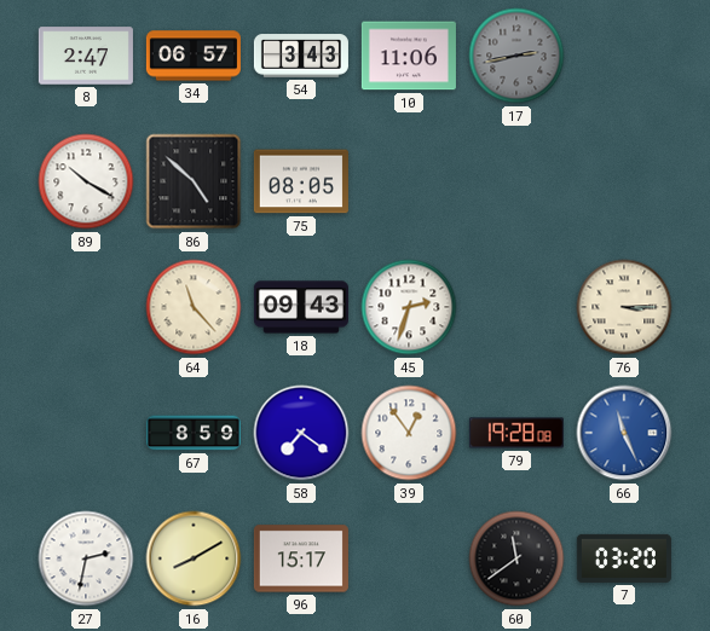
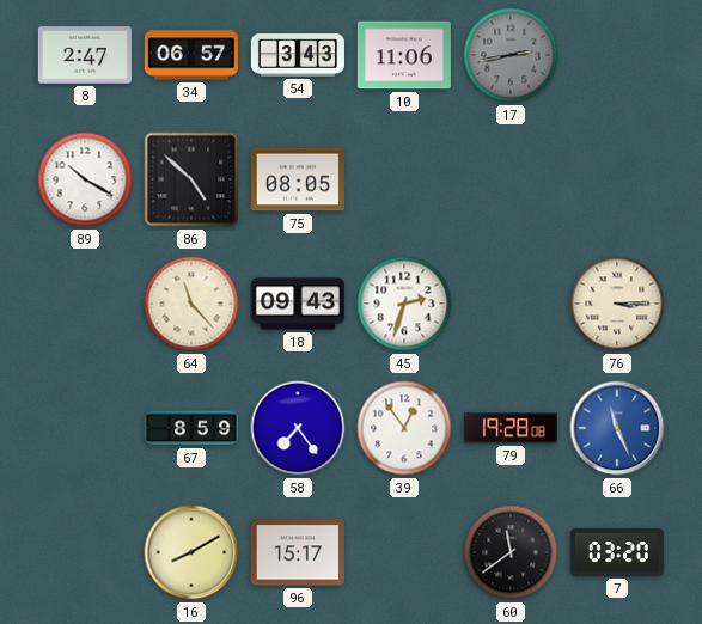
58: 7:21 -> 7:24 (298, 428)
27: 2:32 -> none (86, 558)
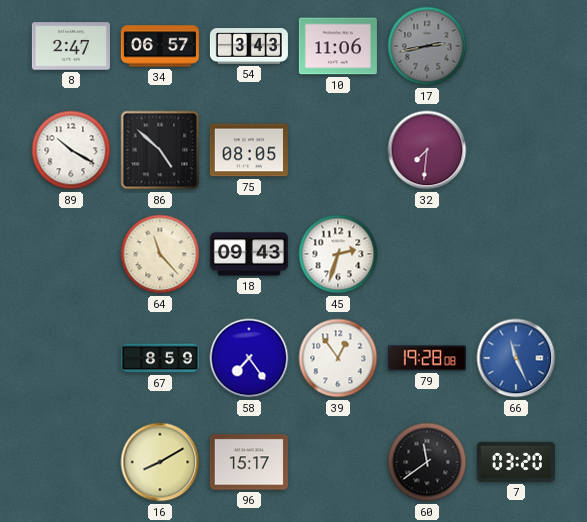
32: none -> 7:31 (427, 150)
76: 3:15 -> none (617, 304)
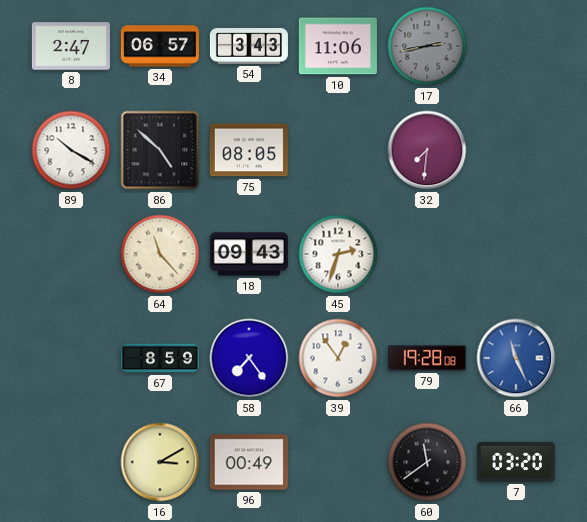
16: 8:10 -> 3:10 (160, 462)
96: 15:17 -> 00:49 (249, 462)
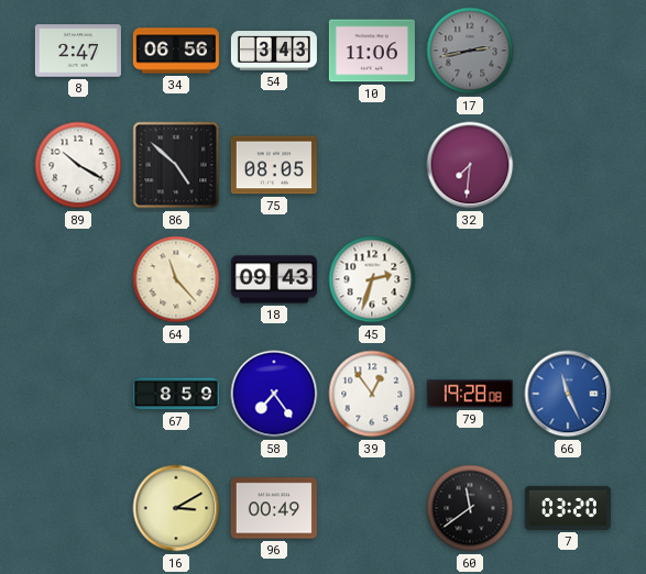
34: 06:57 -> 06:56 (176, 51)
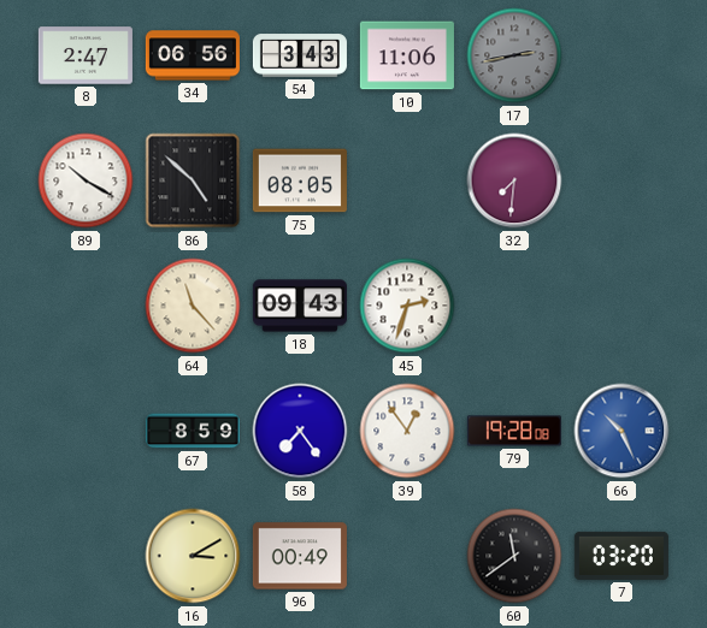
66: 11:26 -> 10:26 (621, 431)
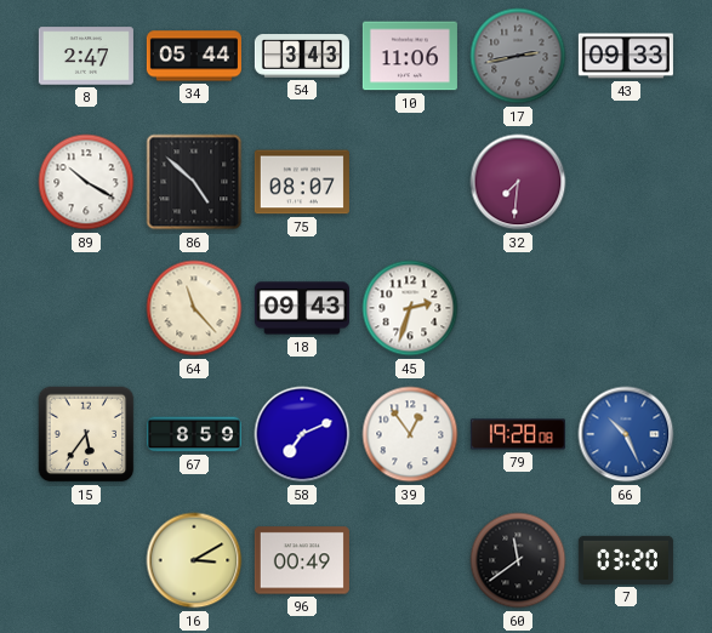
34: 06:56 -> 05:44 (194, 56)
43: none -> 09:33 (626, 56)
75: 08:05 -> 08:07 (302, 182)
15: none -> 5:36 (86, 434)
58: 7:24 -> 7:11 (302, 434)
